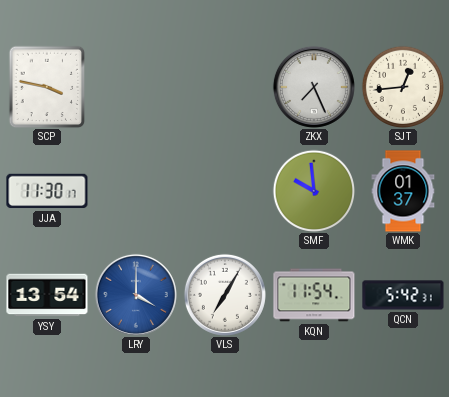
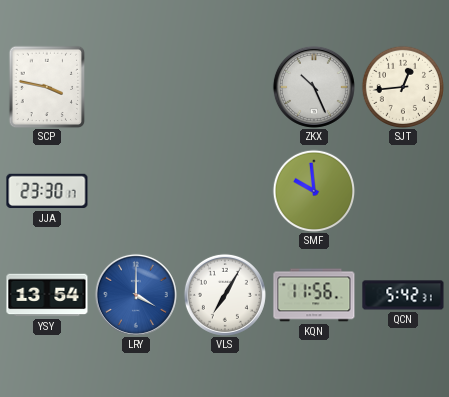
ZKX: 7:26 -> 10:26 (314, 87)
JJA: 11:30 -> 23:30 (47, 191)
WMK: 01:37 -> none (403, 191)
KQN: 11:54 -> 11:56 (314, 295)
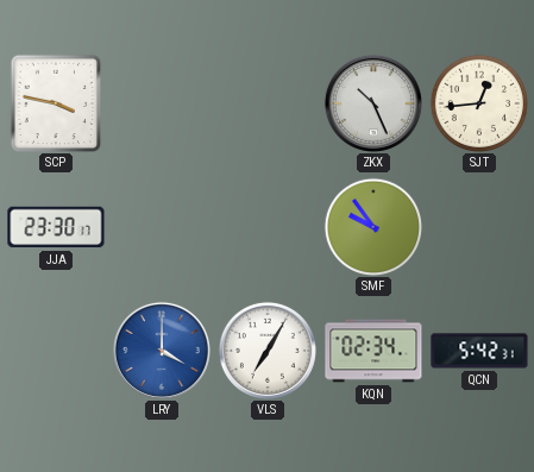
SMF: 9:59 -> 9:54 (372, 226)
YSY: 13:54 -> none (47, 295)
KQN: 11:56 -> 02:34 (373, 351)
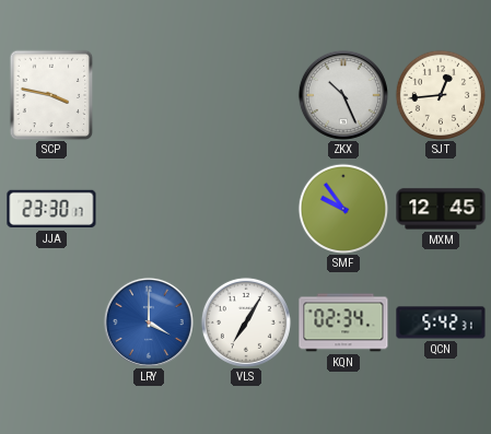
MXM: none -> 12:45 (441, 209)
